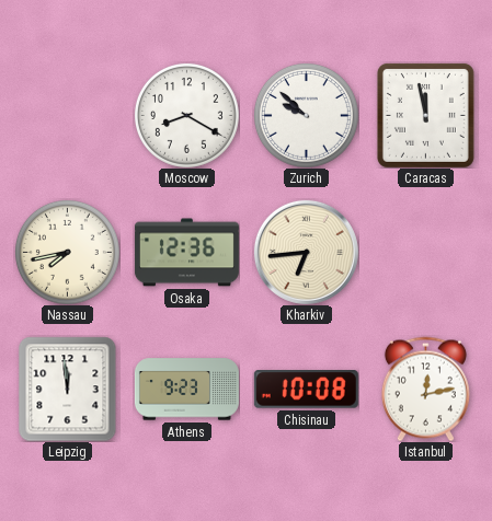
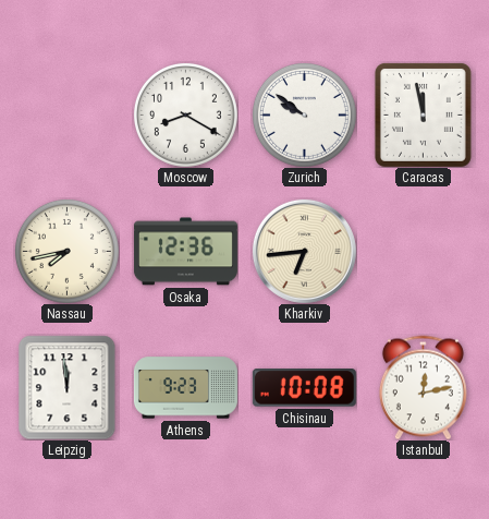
Zurich: 9:52 -> 9:51 (304, 114)
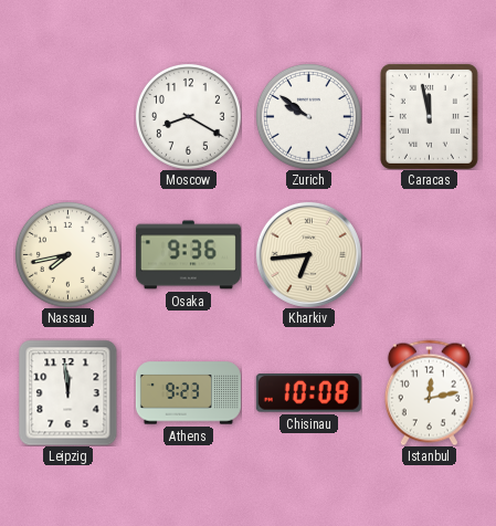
Osaka: 12:36 -> 9:36 (188, 255)
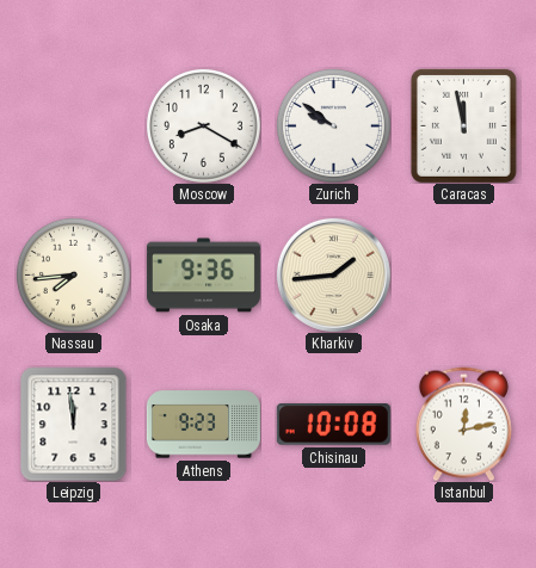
Nassau: 7:43 -> 7:44 (73, 274)
Kharkiv: 6:44 -> 1:44 (333, 274)
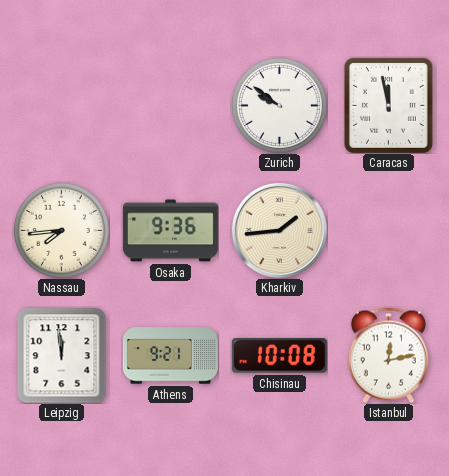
Moscow: 8:20 -> none (203, 125)
Athens: 9:23 -> 9:21 (170, 356)
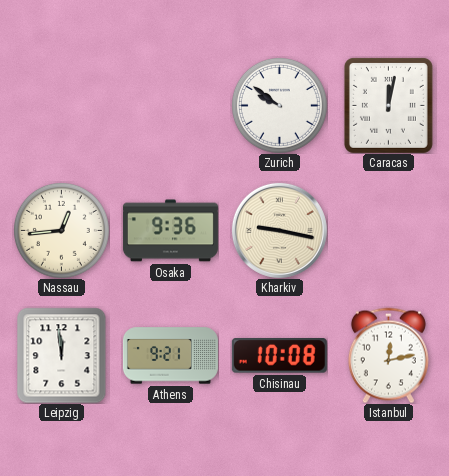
Caracas: 11:58 -> 12:02 (388, 105)
Nassau: 7:44 -> 12:44 (61, 230)
Kharkiv: 1:44 -> 9:17 (279, 230)
